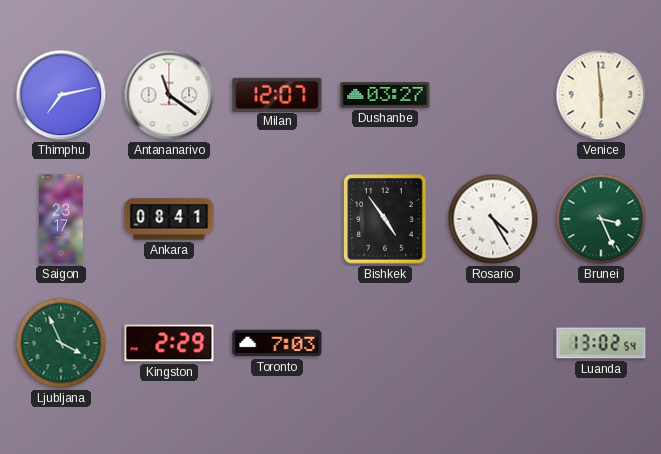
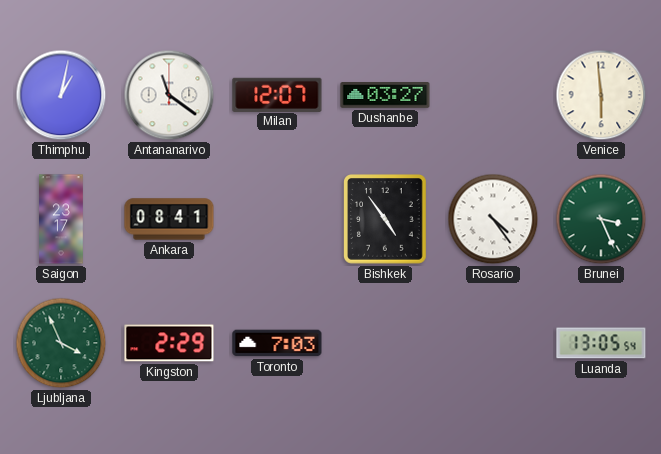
Thimphu: 7:13 -> 1:02 (61, 95)
Rosario: 4:25 -> 4:24 (493, 219)
Luanda: 13:02 -> 13:05 (601, 343)
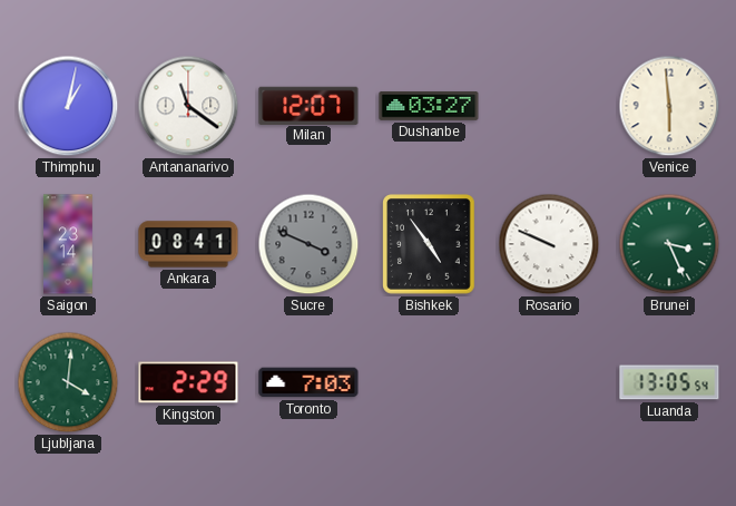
Saigon: 23:17 -> 23:14 (69, 244)
Sucre: none -> 3:49 (308, 244)
Rosario: 4:24 -> 9:49 (549, 244)
Ljubljana: 3:56 -> 4:01 (68, 382)
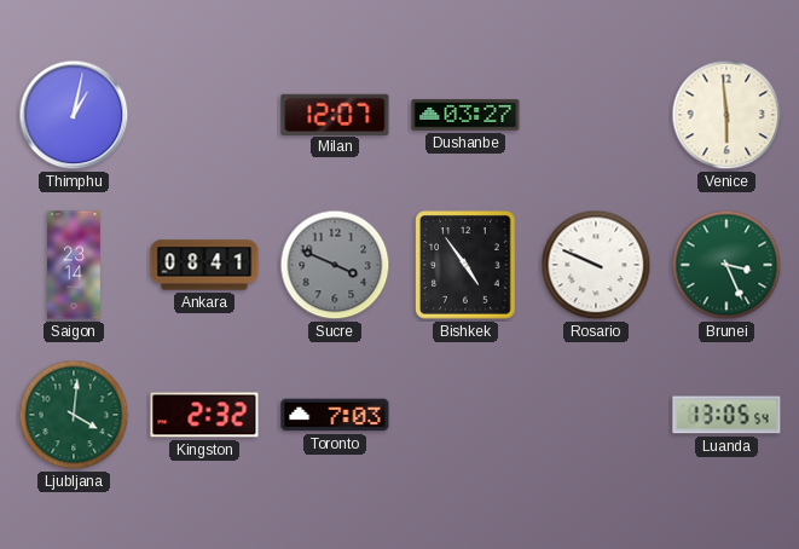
Antananarivo: 11:21 -> none (188, 106)
Kingston: 2:29 -> 2:32 (204, 415)
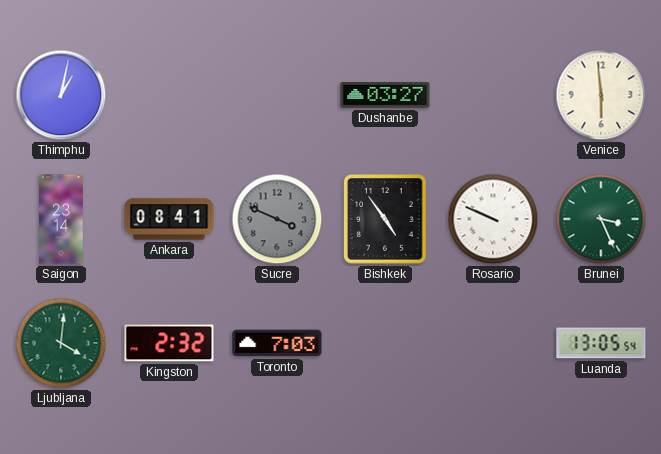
Milan: 12:07 -> none (335, 114)
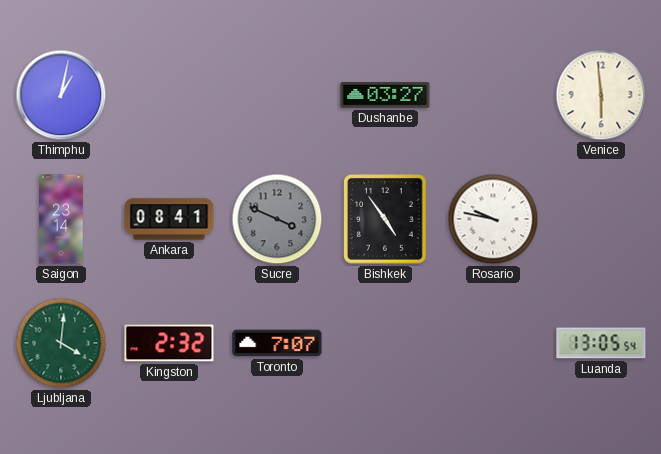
Rosario: 9:49 -> 9:47 (493, 219)
Brunei: 3:26 -> none (601, 219)
Toronto: 7:03 -> 7:07 (277, 343)
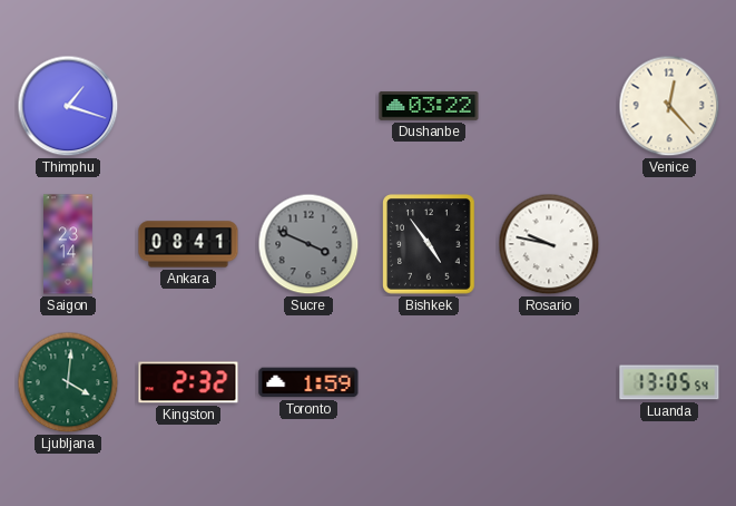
Thimphu: 1:02 -> 1:18 (68, 106)
Dushanbe: 03:27 -> 03:22 (429, 107)
Venice: 5:59 -> 12:23 (669, 106)
Toronto: 7:07 -> 1:59 (308, 382)
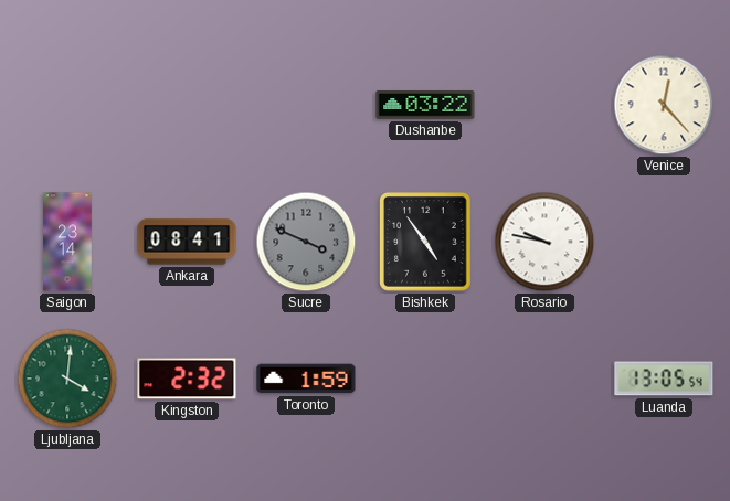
Thimphu: 1:18 -> none (68, 106)
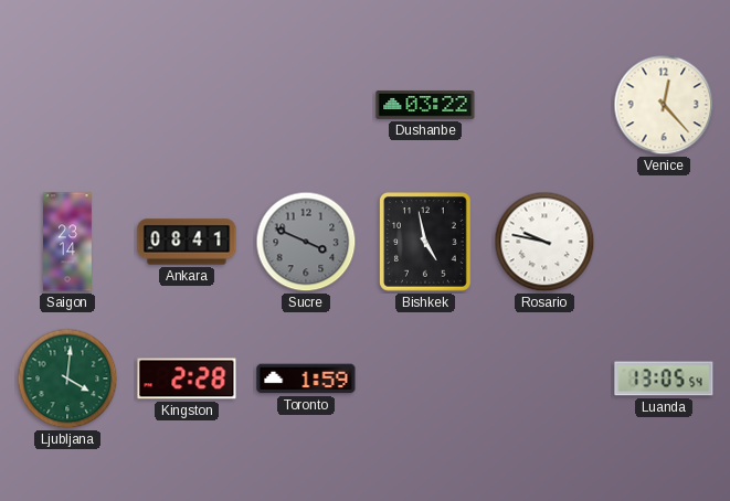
Bishkek: 4:54 -> 4:58 (426, 243)
Kingston: 2:32 -> 2:28 (187, 379)
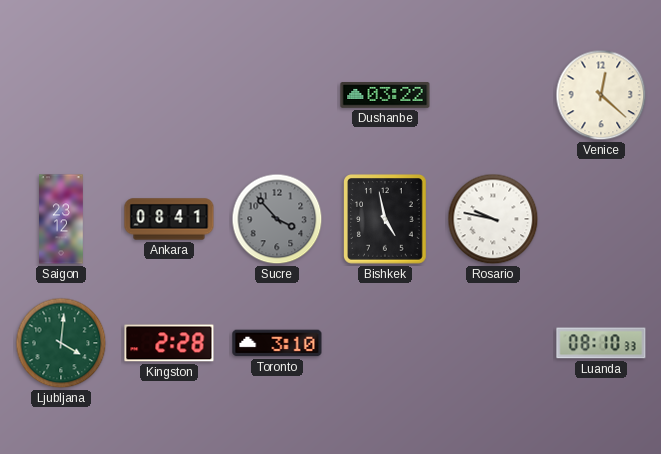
Venice: 12:23 -> 12:22 (601, 95)
Saigon: 23:14 -> 23:12 (62, 219)
Sucre: 3:49 -> 3:53 (277, 219)
Toronto: 1:59 -> 3:10 (277, 343)
Luanda: 13:05 -> 08:10 (601, 343)
